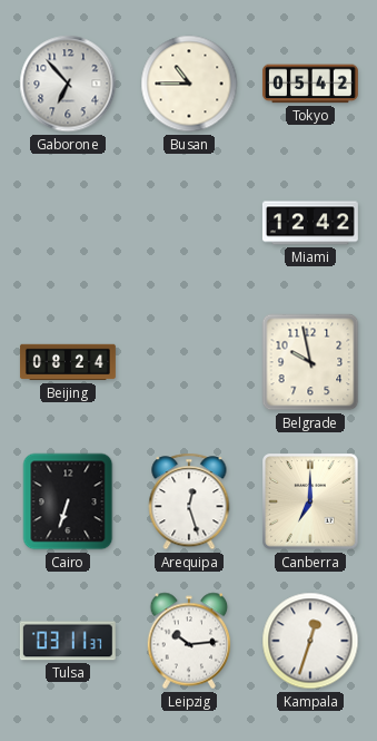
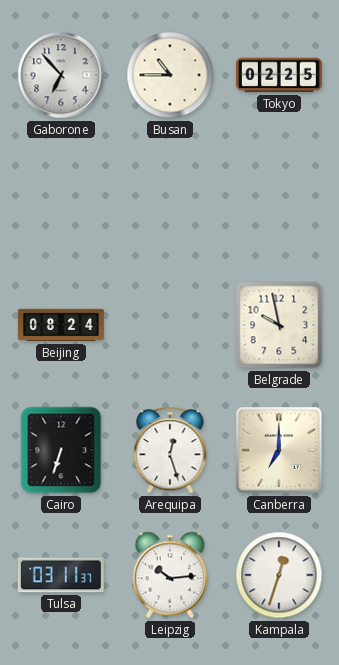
Tokyo: 05:42 -> 02:25 (279, 75)
Miami: 12:42 -> none (310, 223)
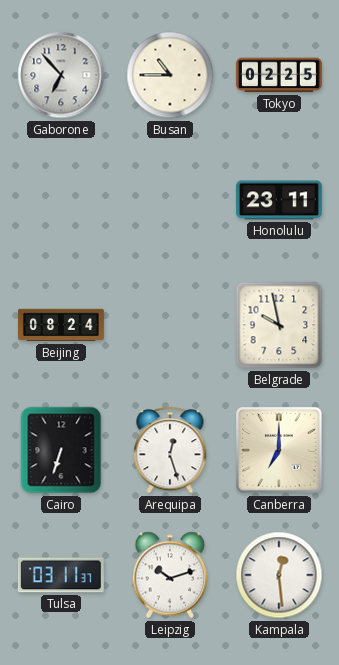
Honolulu: none -> 23:11 (279, 200)
Leipzig: 10:14 -> 10:12 (170, 575)
Kampala: 12:33 -> 12:29 (279, 575)
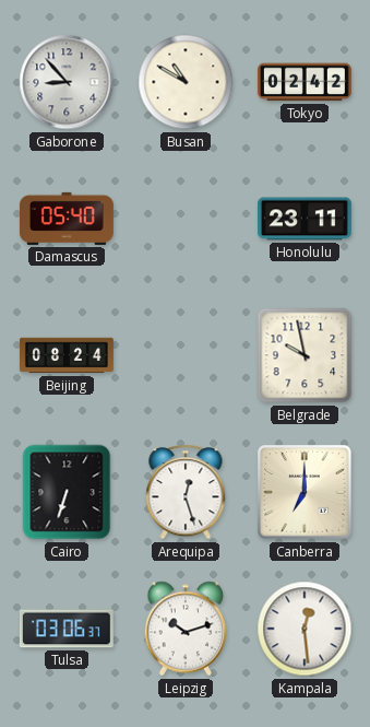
Gaborone: 6:53 -> 8:53 (67, 82)
Busan: 10:45 -> 10:50 (186, 82)
Tokyo: 02:25 -> 02:42 (305, 82)
Damascus: none -> 05:40 (67, 219)
Tulsa: 03:11 -> 03:06 (67, 629)
